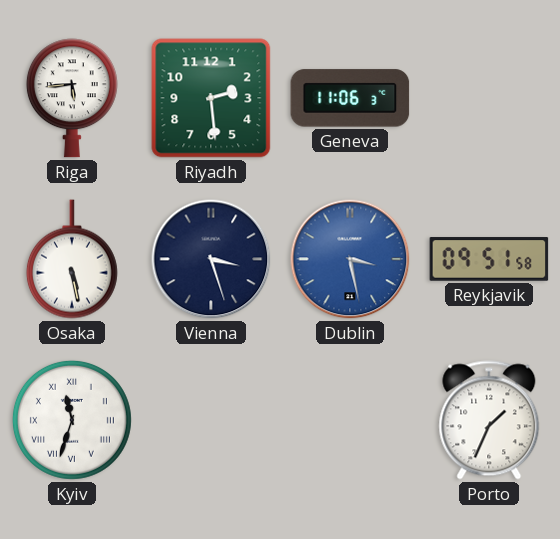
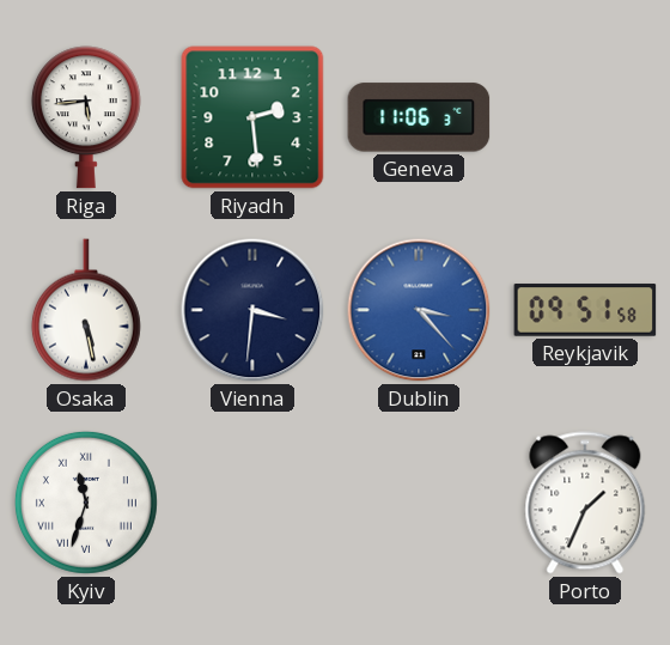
Vienna: 3:27 -> 3:31 (252, 310)
Dublin: 3:28 -> 3:23 (419, 310)
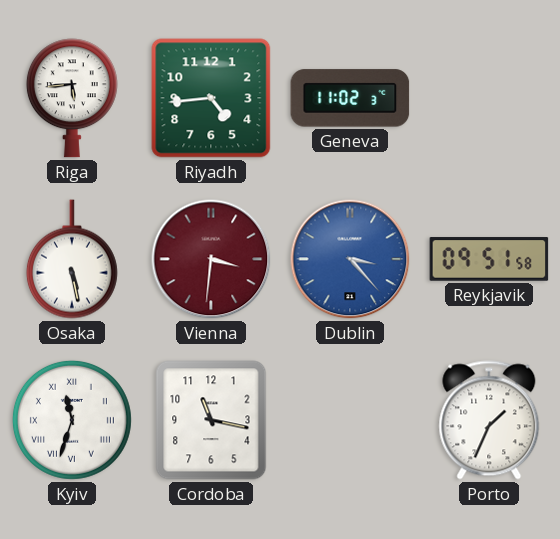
Riyadh: 2:29 -> 4:44 (211, 98)
Geneva: 11:06 -> 11:02 (350, 98)
Vienna dial: navy -> burgundy (211, 259)
Cordoba: none -> 11:17 (211, 420)
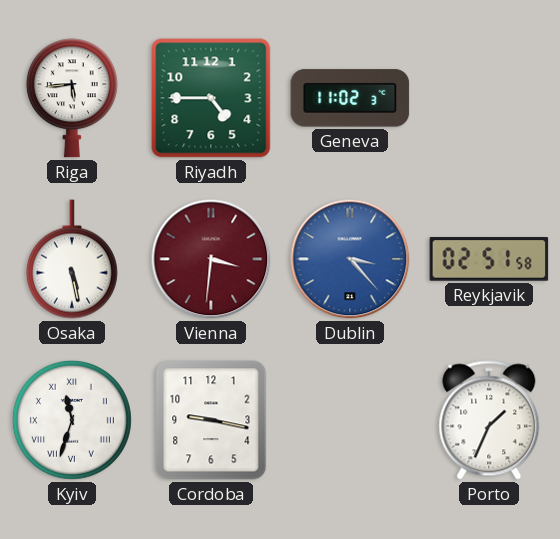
Riyadh: 4:44 -> 4:45 (211, 98)
Reykjavik: 09:51 -> 02:51 (489, 259)
Cordoba: 11:17 -> 9:17 (211, 420)
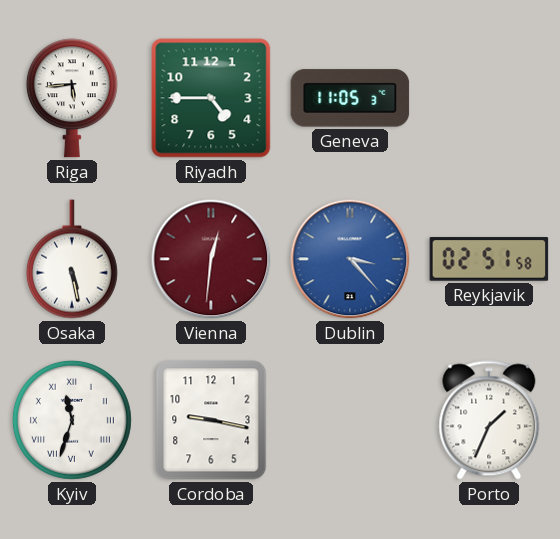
Geneva: 11:02 -> 11:05 (350, 98)
Vienna: 3:31 -> 12:31 (211, 259)
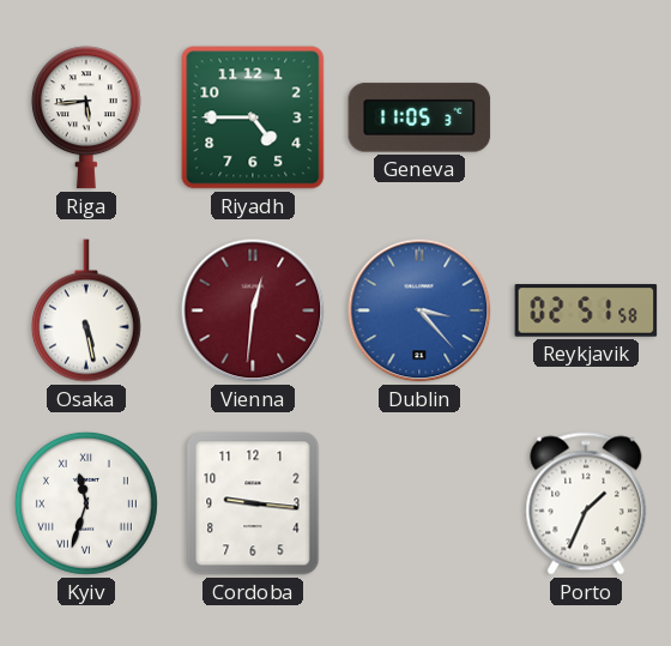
Cordoba: 9:17 -> 9:16 (253, 503)
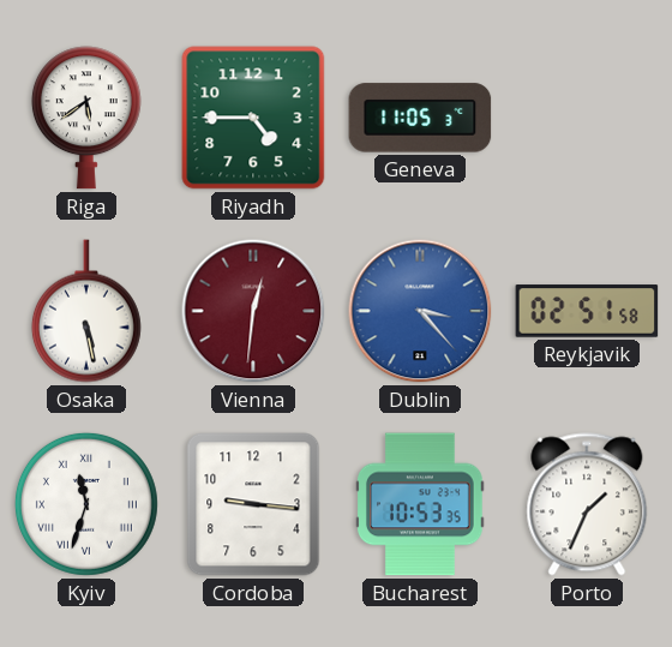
Riga: 5:44 -> 5:39 (86, 118)
Bucharest: none -> 10:53 (421, 504)
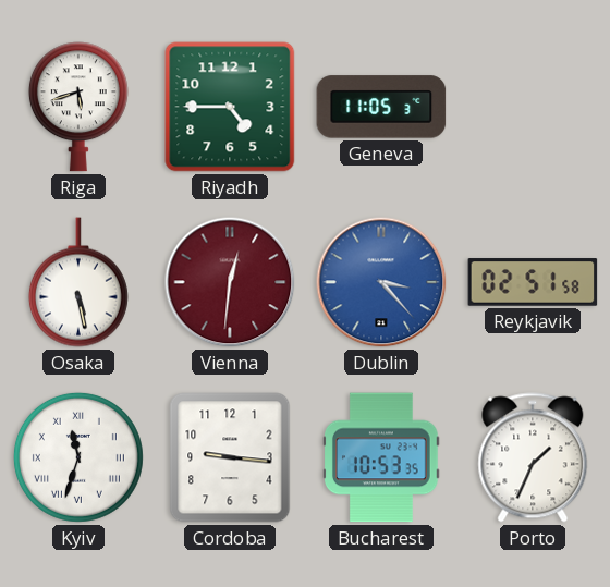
Riga: 5:39 -> 5:42 (78, 107)
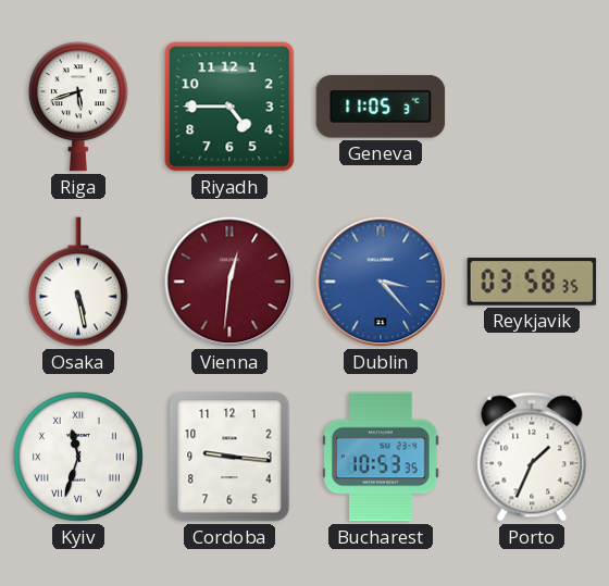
Reykjavik: 02:51 -> 03:58 (532, 282)
